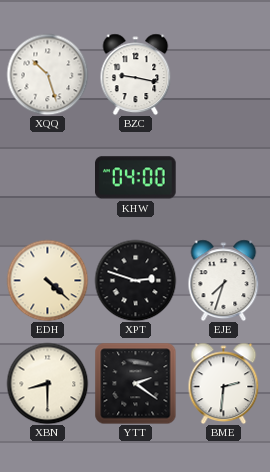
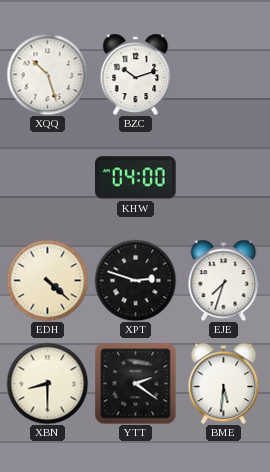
BZC: 9:17 -> 10:12 (136, 74)
BME: 2:31 -> 5:31 (224, 383)
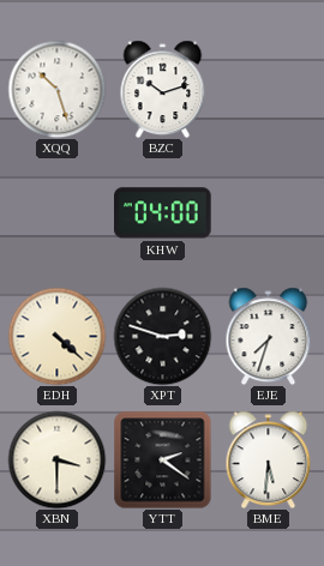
XBN: 8:30 -> 3:30 (56, 459)
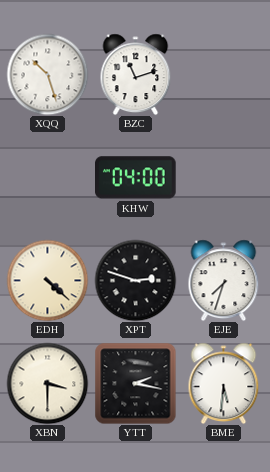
BZC: 10:12 -> 11:12 (136, 74)
YTT: 2:21 -> 2:17 (135, 383)
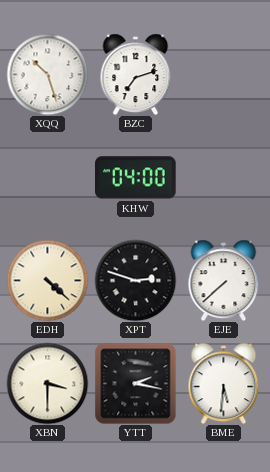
BZC: 11:12 -> 7:12 (136, 74)
EJE: 7:33 -> 7:38 (224, 280)
